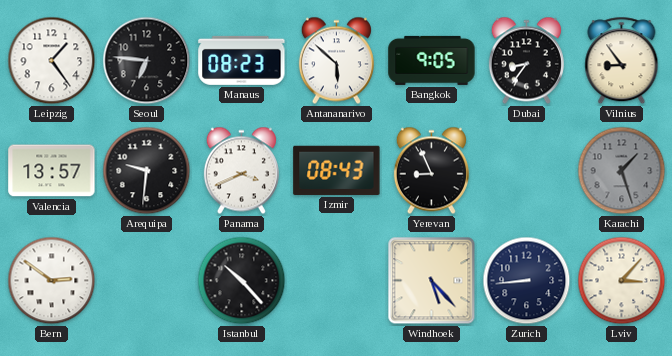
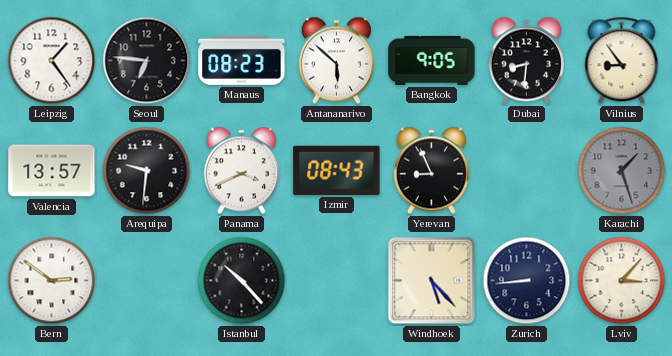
Dubai: 8:36 -> 8:31 (526, 61)
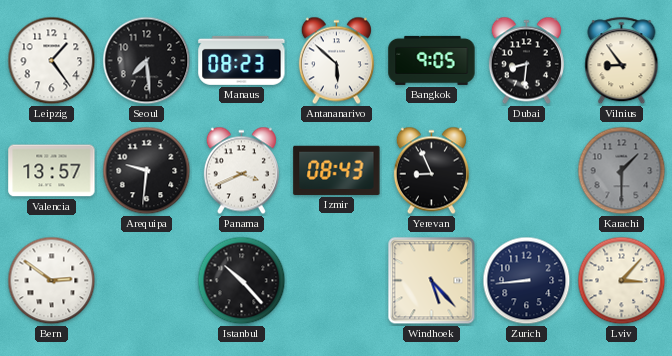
Seoul: 6:46 -> 7:29 (147, 61)
Karachi: 1:27 -> 1:30 (622, 171)
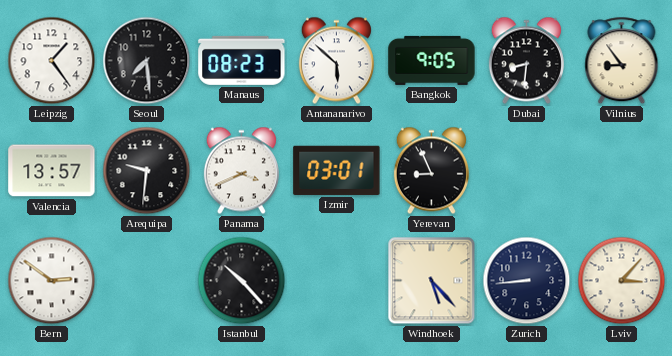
Izmir: 08:43 -> 03:01 (337, 170)
Karachi: 1:30 -> none (622, 171)
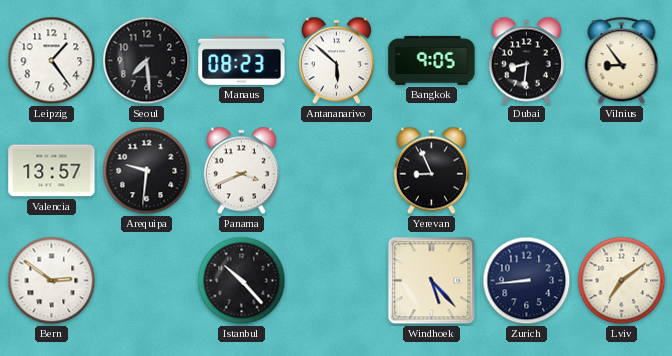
Izmir: 03:01 -> none (337, 170)
Lviv: 3:07 -> 7:09 (622, 281)
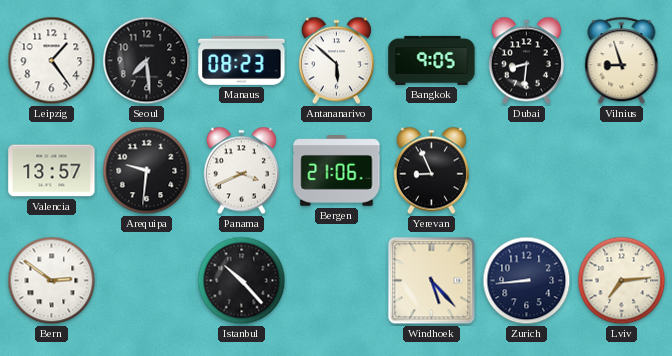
Vilnius: 8:54 -> 8:57 (622, 61)
Bergen: none -> 21:06 (337, 171)
Lviv: 7:09 -> 7:14 (622, 281)
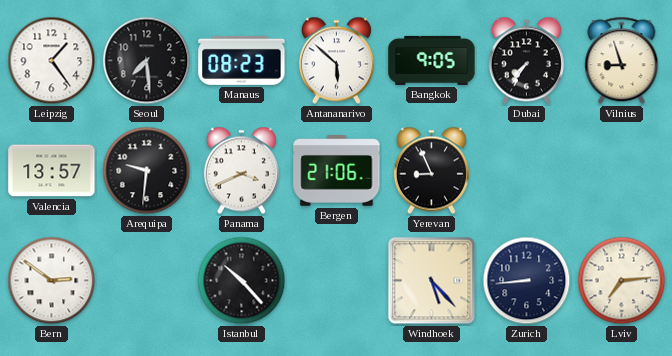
Dubai: 8:31 -> 7:36 (526, 61)
